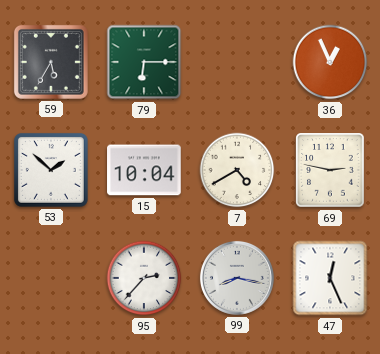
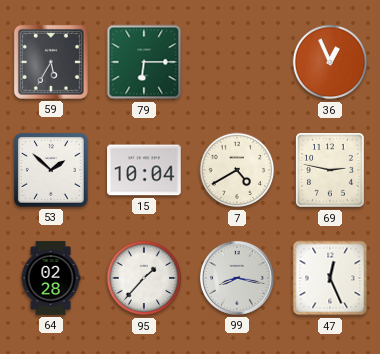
64: none -> 02:28 (51, 278)
95: 2:37 -> 1:37 (144, 278)
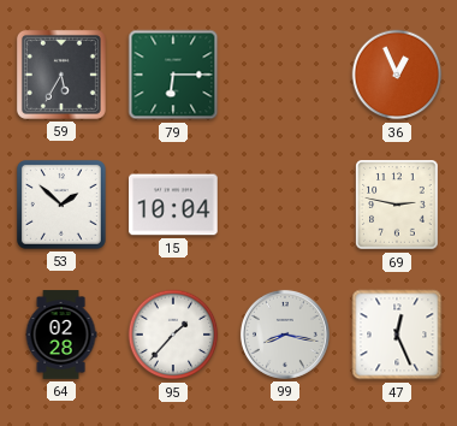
7: 4:40 -> none (237, 170)
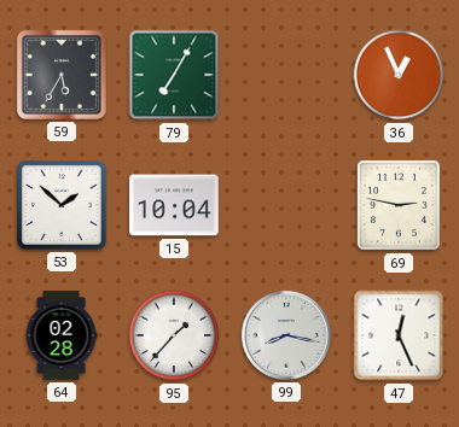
79: 6:15 -> 7:05 (174, 75)
